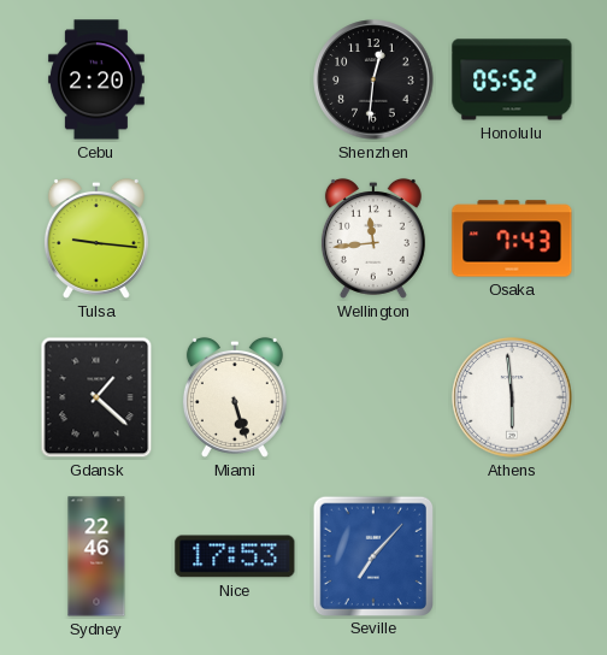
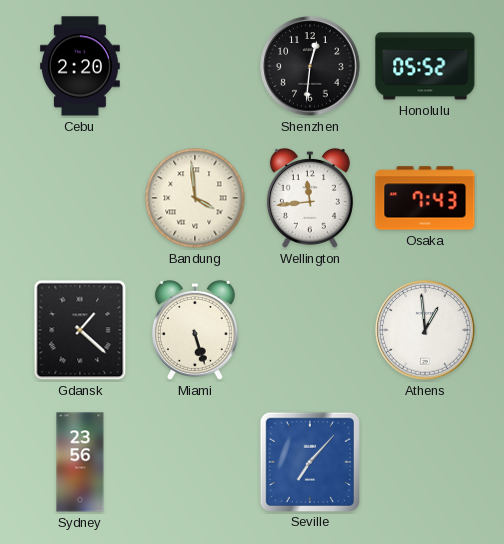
Tulsa: 9:16 -> none (96, 238)
Bandung: none -> 3:59 (195, 198)
Athens: 5:59 -> 12:59 (425, 330)
Sydney: 22:46 -> 23:56 (80, 462)
Nice: 17:53 -> none (235, 556)
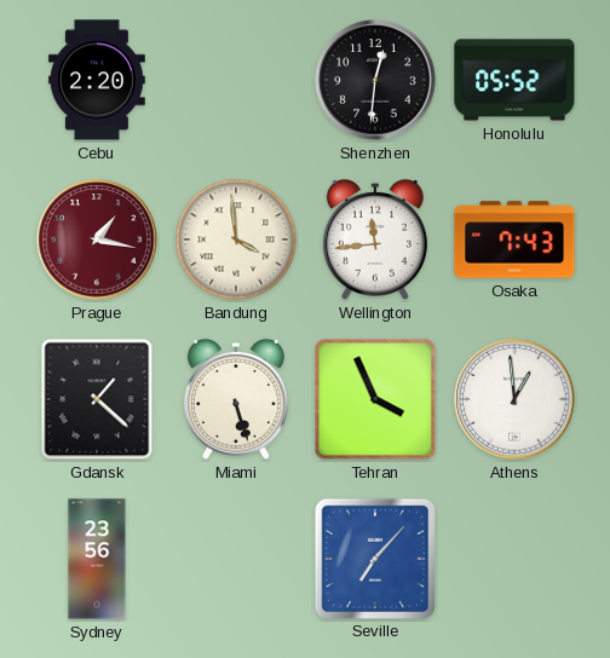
Prague: none -> 1:17 (97, 239)
Tehran: none -> 3:56 (375, 399)
